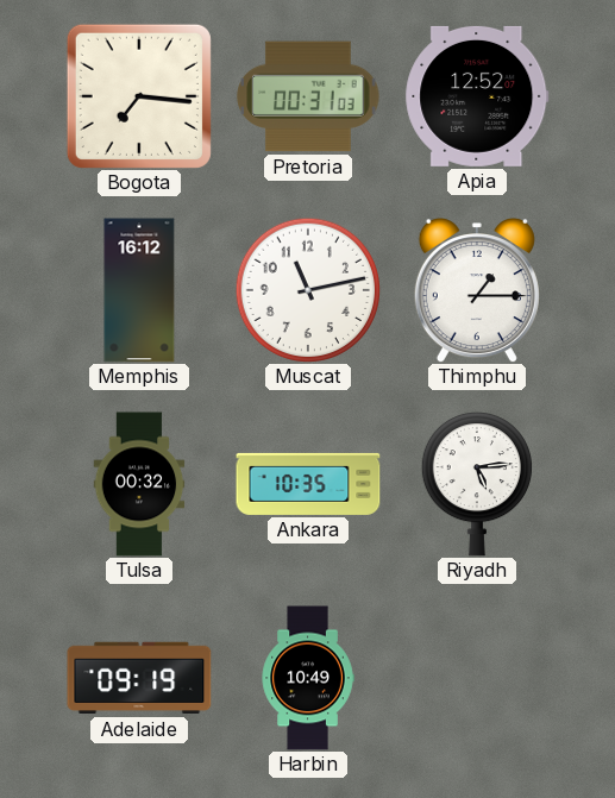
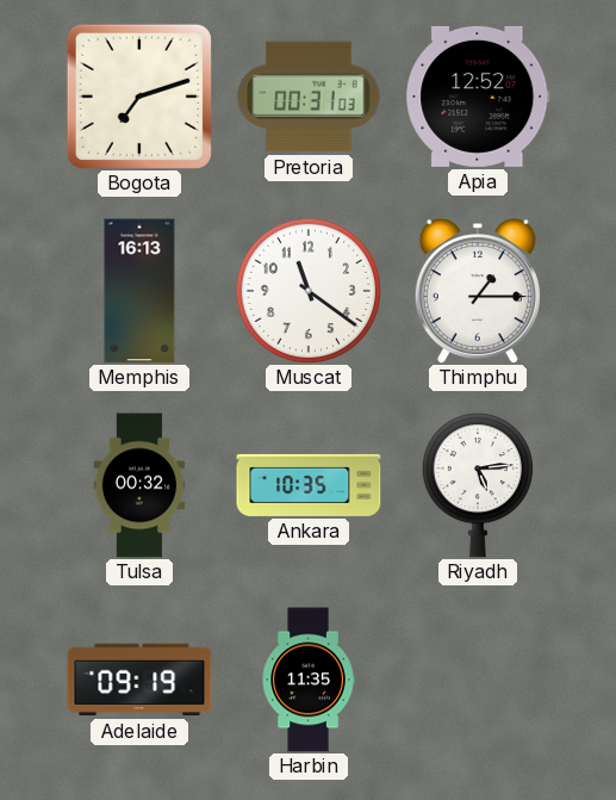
Bogota: 7:16 -> 7:12 (139, 97)
Memphis: 16:12 -> 16:13 (139, 291)
Muscat: 11:13 -> 11:21 (307, 290)
Harbin: 10:49 -> 11:35 (309, 680)
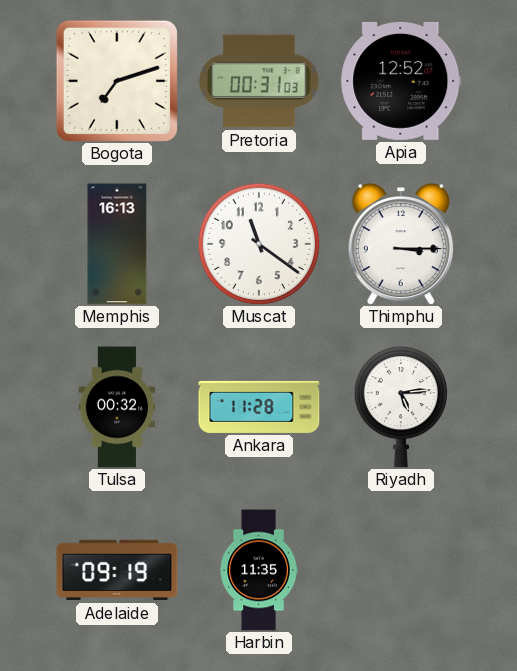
Thimphu: 1:15 -> 3:15 (401, 245)
Ankara: 10:35 -> 11:28 (259, 407)
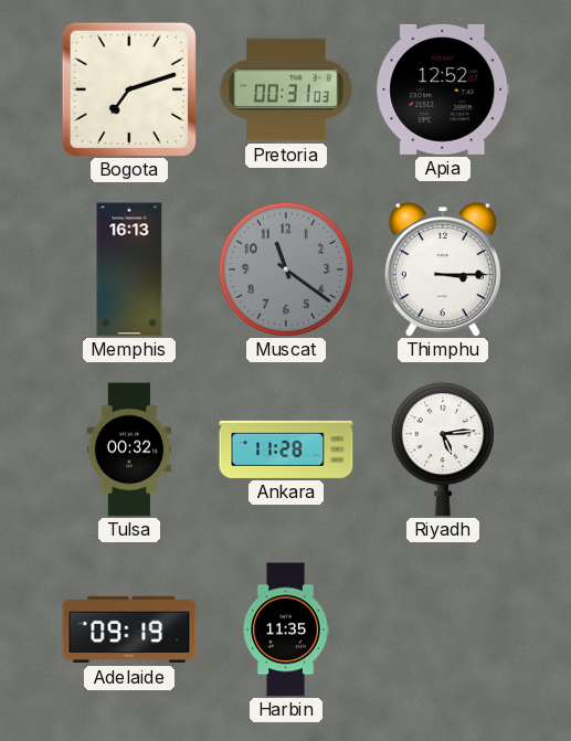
Muscat dial: white -> grey (285, 268)
